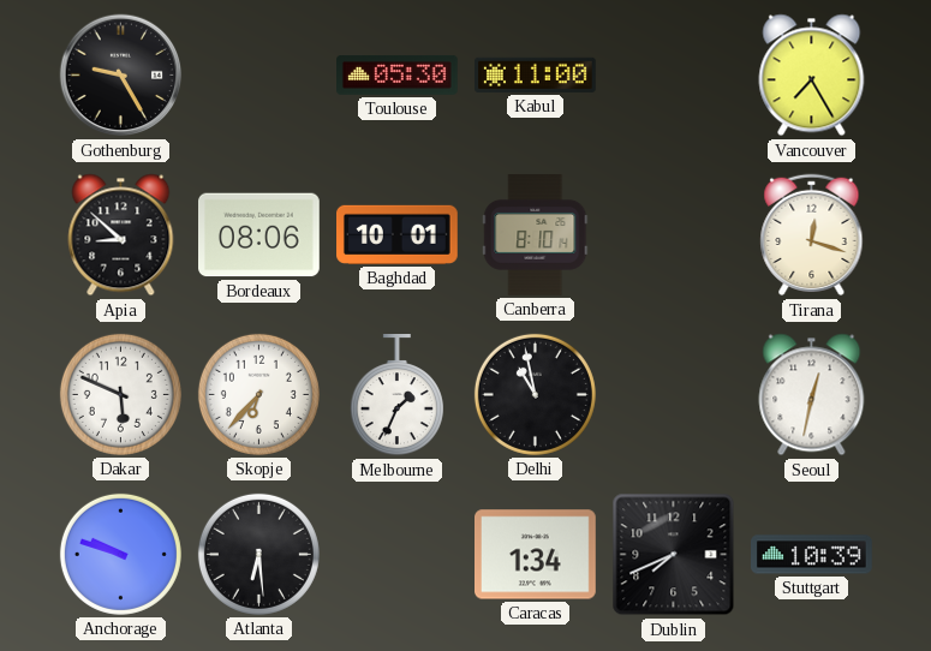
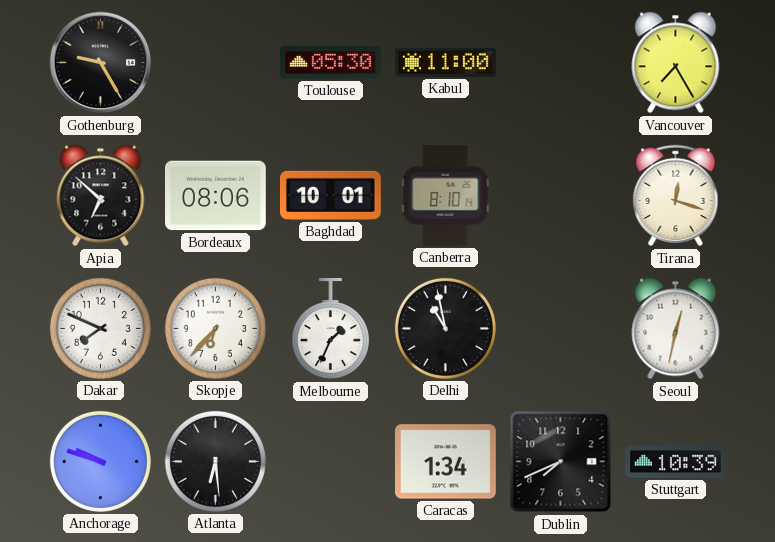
Apia: 8:52 -> 6:52 (101, 196)
Dakar: 5:49 -> 7:49 (100, 328)
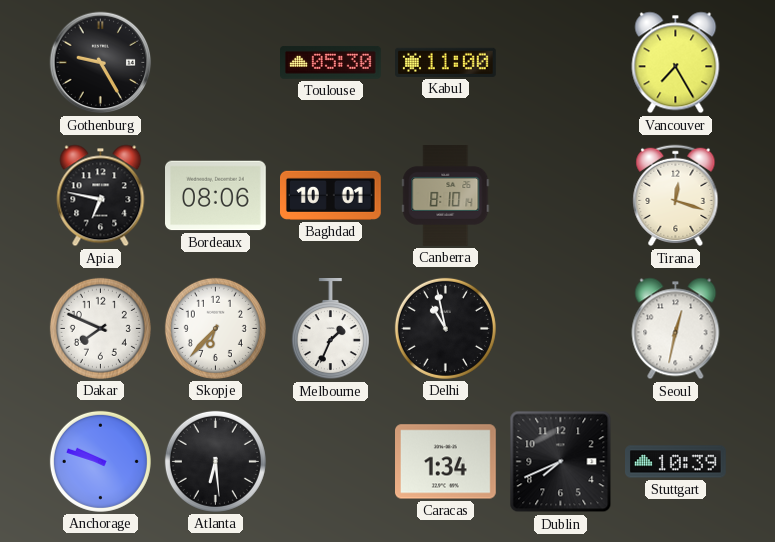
Apia: 6:52 -> 6:47 (101, 196)
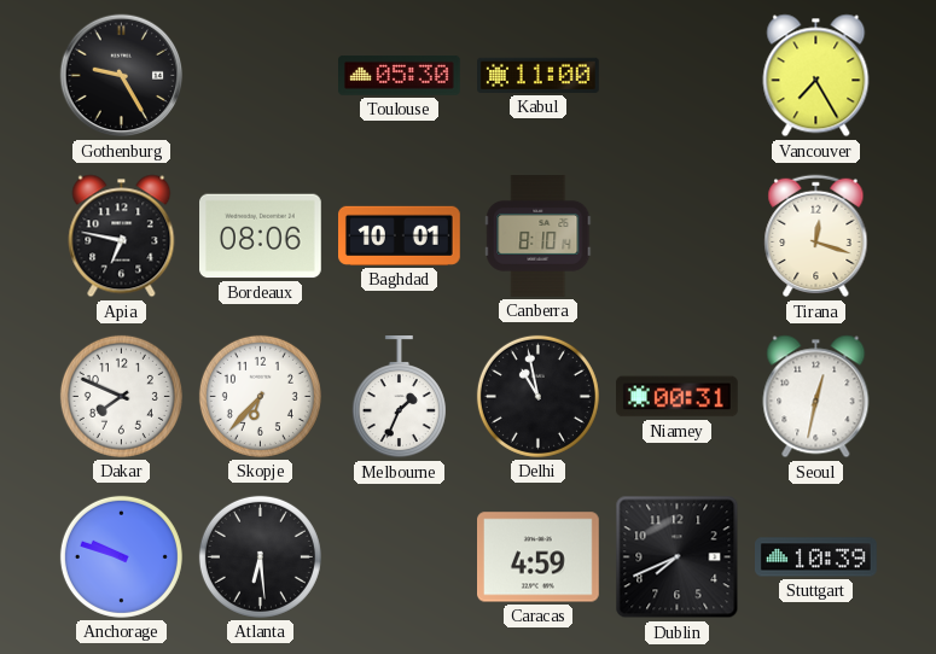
Niamey: none -> 00:31 (678, 397)
Caracas: 1:34 -> 4:59 (539, 557)
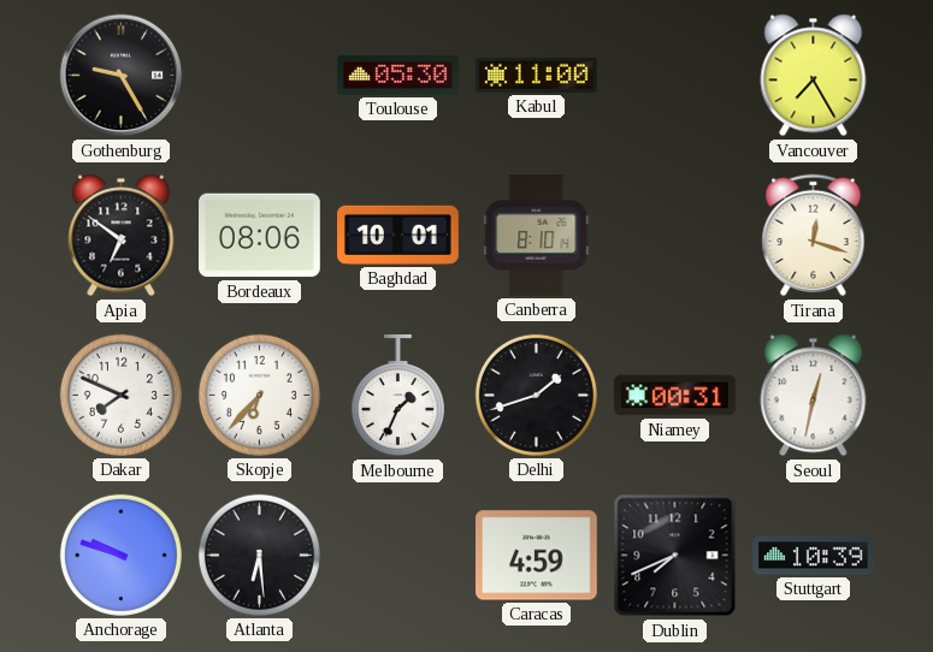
Apia: 6:47 -> 6:51 (122, 236)
Delhi: 10:58 -> 1:42 (536, 395)
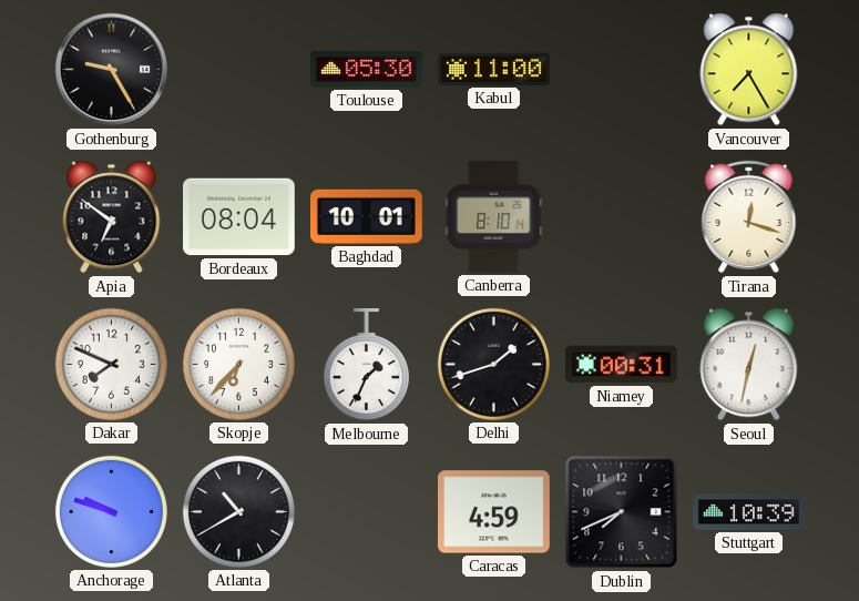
Bordeaux: 08:06 -> 08:04 (239, 217)
Atlanta: 6:29 -> 10:40 (238, 511)
